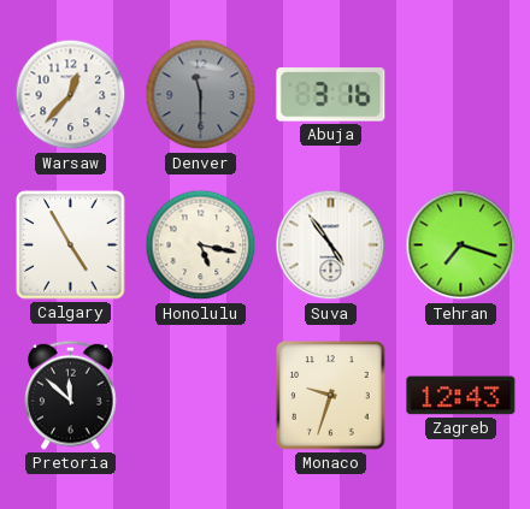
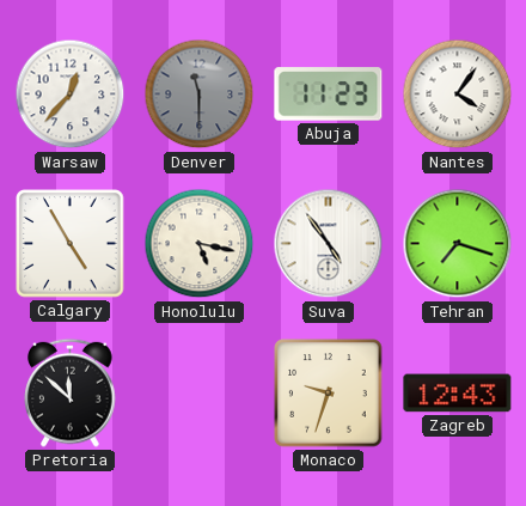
Abuja: 3:16 -> 11:23 (329, 95)
Nantes: none -> 4:06 (458, 95)
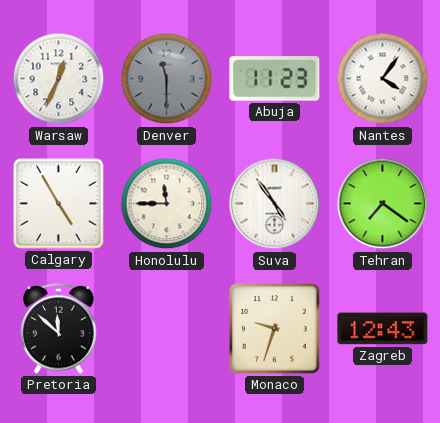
Warsaw: 12:37 -> 12:34 (59, 79)
Honolulu: 5:17 -> 11:45 (167, 204)
Tehran: 7:18 -> 7:21 (383, 204)
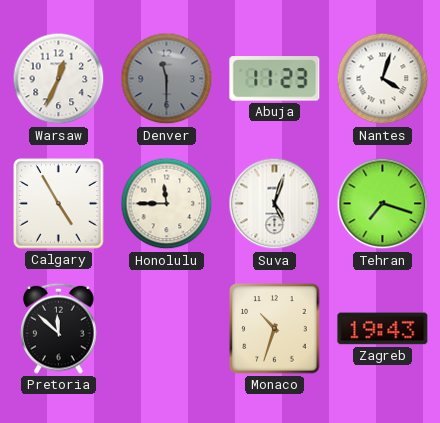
Nantes: 4:06 -> 4:03 (383, 79)
Suva: 4:54 -> 5:03 (275, 204)
Tehran: 7:21 -> 7:18 (383, 204)
Monaco: 9:33 -> 10:33 (275, 329)
Zagreb: 12:43 -> 19:43 (383, 329)
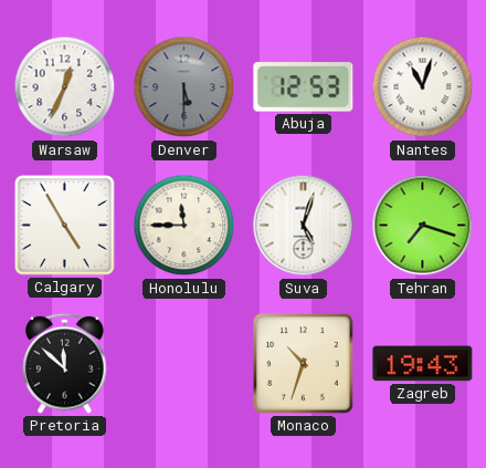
Denver: 11:30 -> 5:30 (184, 87)
Abuja: 11:23 -> 12:53 (304, 87)
Nantes: 4:03 -> 11:03 (423, 87)
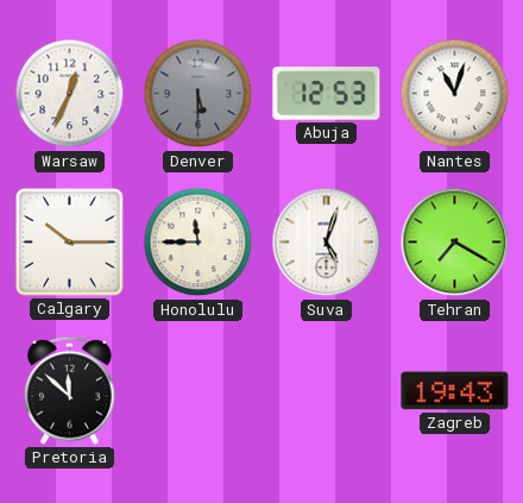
Calgary: 4:55 -> 10:15 (70, 243)
Tehran: 7:18 -> 7:20 (455, 243)
Monaco: 10:33 -> none (304, 364)
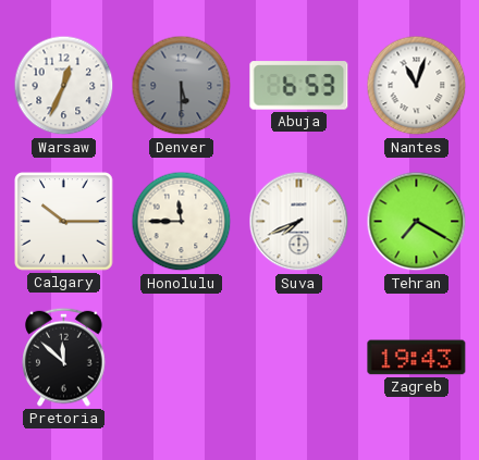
Abuja: 12:53 -> 6:53 (299, 86)
Suva: 5:03 -> 7:41 (299, 222)
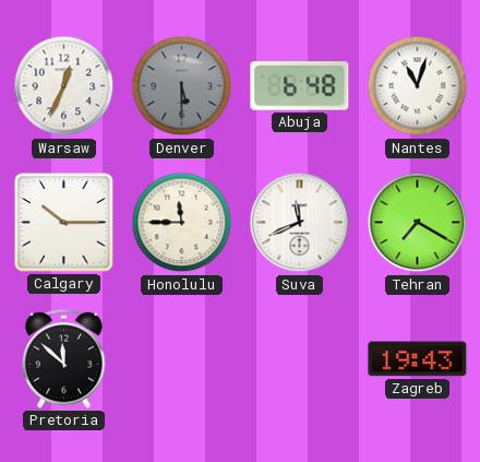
Abuja: 6:53 -> 6:48 (300, 86)
Suva: 7:41 -> 11:41 (300, 223)
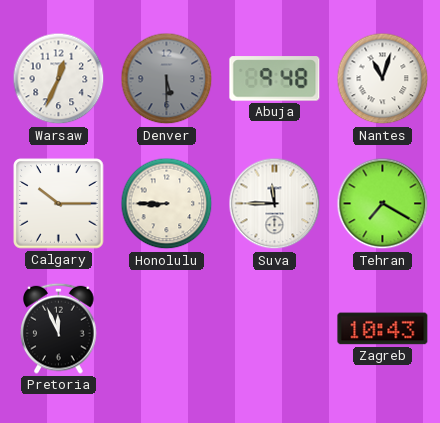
Abuja: 6:48 -> 9:48 (275, 79)
Honolulu: 11:45 -> 8:45 (167, 204)
Suva: 11:41 -> 11:45 (275, 204)
Pretoria: 11:52 -> 11:56 (59, 328)
Zagreb: 19:43 -> 10:43 (383, 329)
